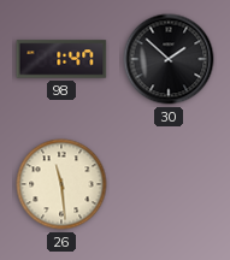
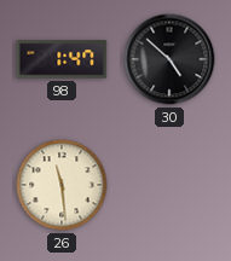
30: 1:52 -> 4:52 (169, 59)
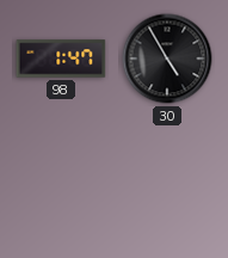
30: 4:52 -> 4:55 (167, 59)
26: 11:29 -> none (62, 185)
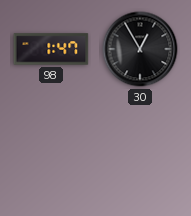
30: 4:55 -> 12:55 (140, 49)
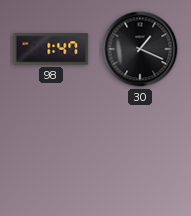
30: 12:55 -> 1:19 (140, 49)
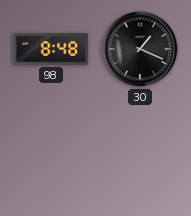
98: 1:47 -> 8:48 (51, 49)
